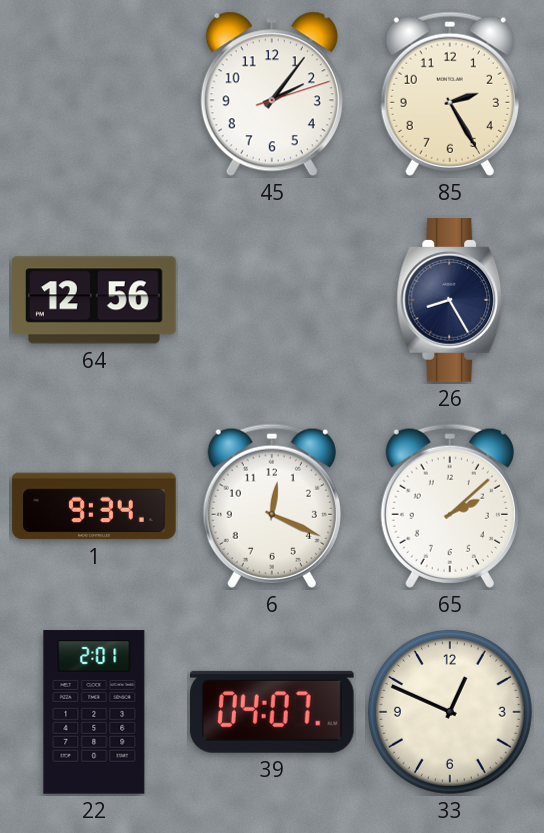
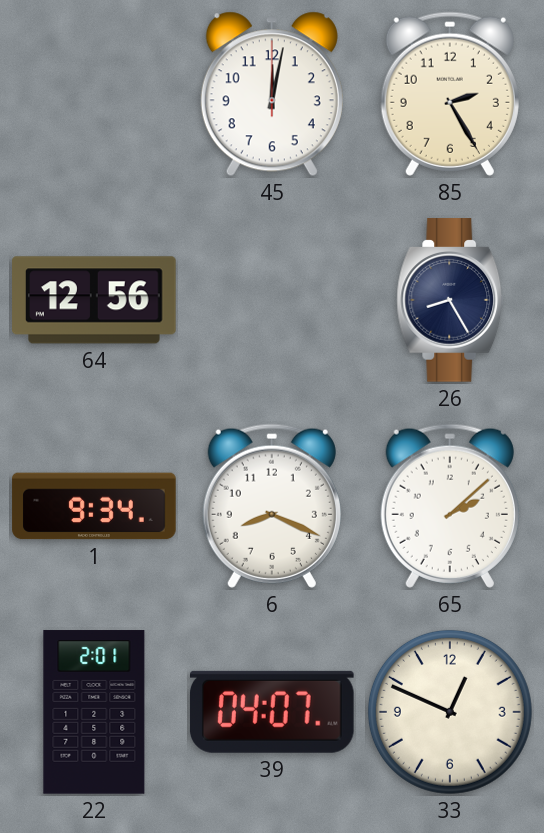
45: 2:06 -> 12:02 (272, 94)
6: 12:19 -> 8:19 (272, 506)
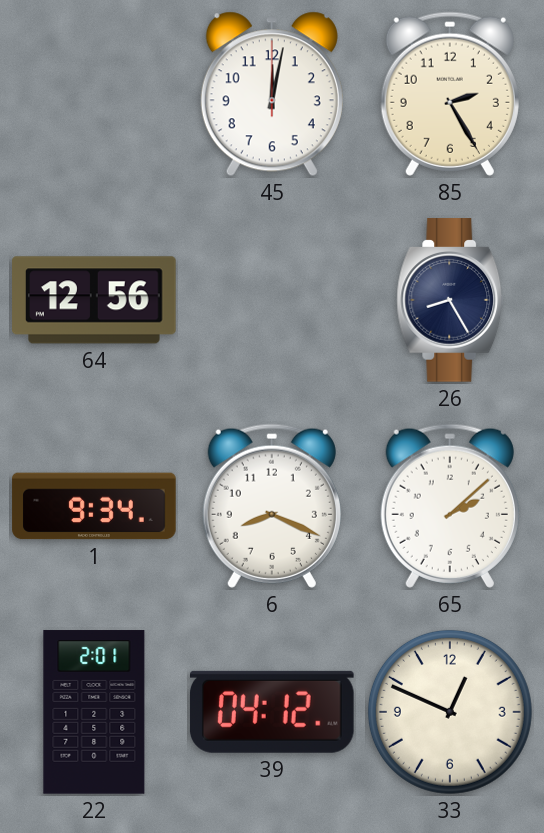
39: 04:07 -> 04:12 (272, 712)
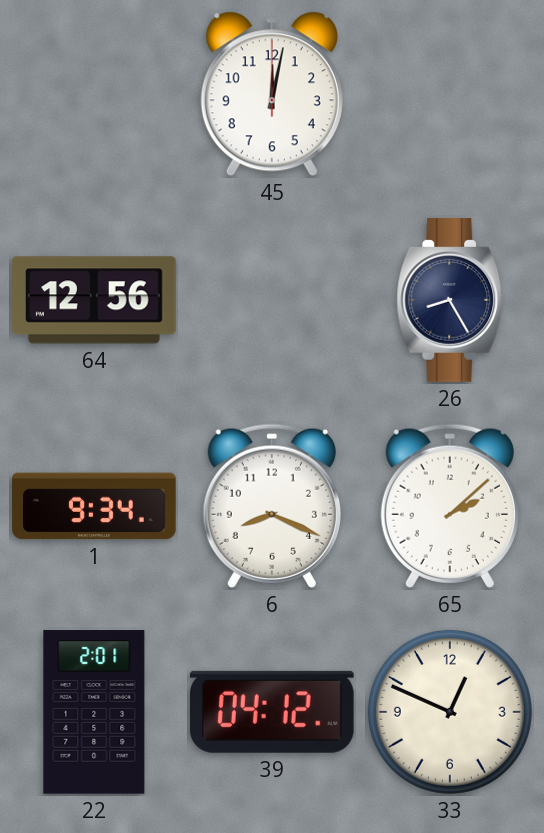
85: 2:25 -> none (450, 94)
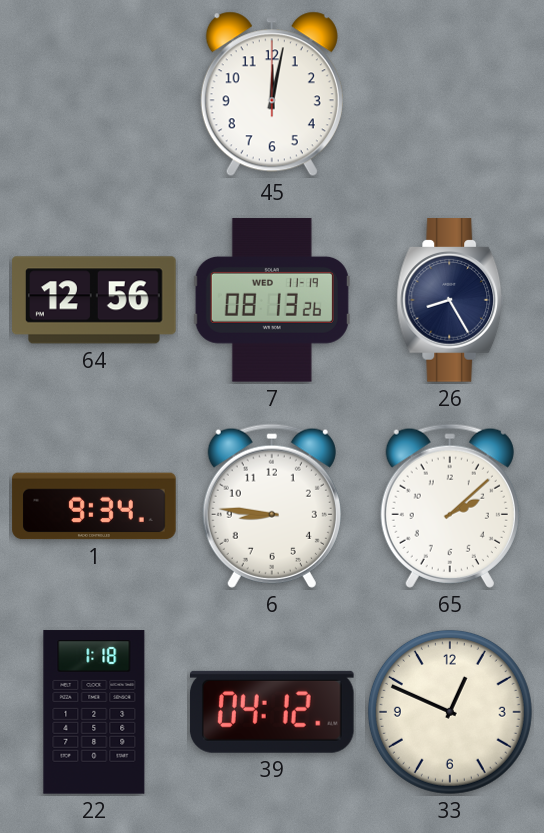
7: none -> 08:13 (272, 300)
6: 8:19 -> 8:46 (272, 506)
22: 2:01 -> 1:18 (94, 712)
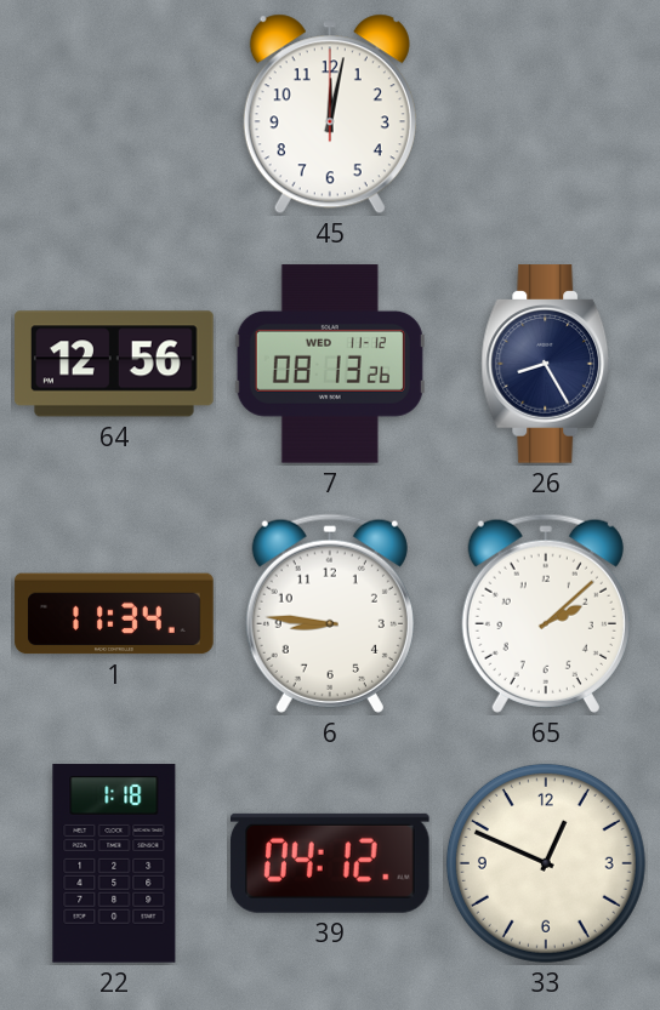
7 date: WED 11-19 -> WED 11-12 (330, 364)
1: 9:34 -> 11:34 (114, 614)
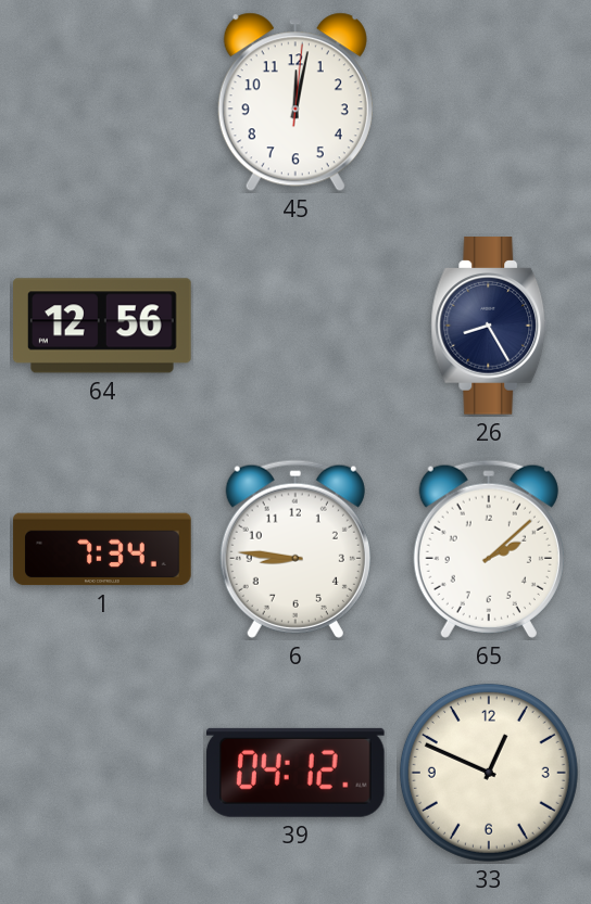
45: 12:02:00 -> 12:02:01 (295, 102)
7: 08:13 -> none (330, 364)
1: 11:34 -> 7:34 (102, 549)
22: 1:18 -> none (114, 863)
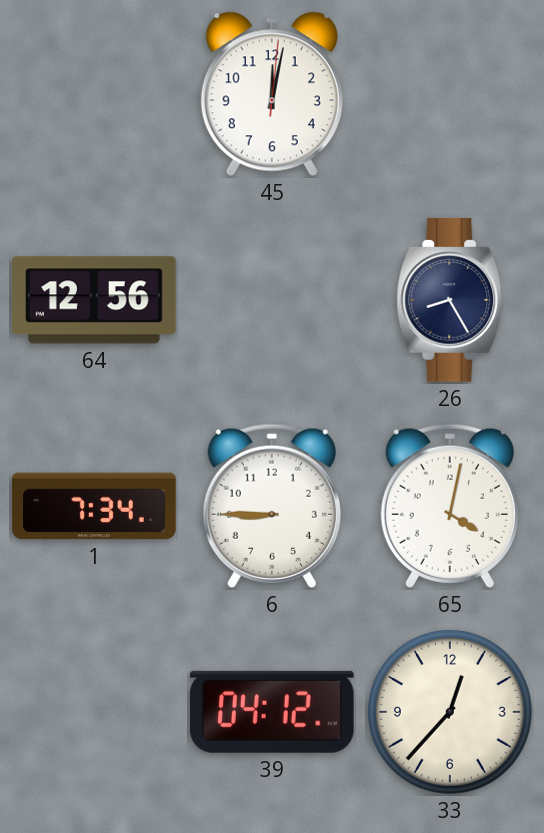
6: 8:46 -> 8:45 (272, 506)
65: 2:08 -> 4:02 (450, 506)
33: 12:49 -> 12:37 (450, 712)
